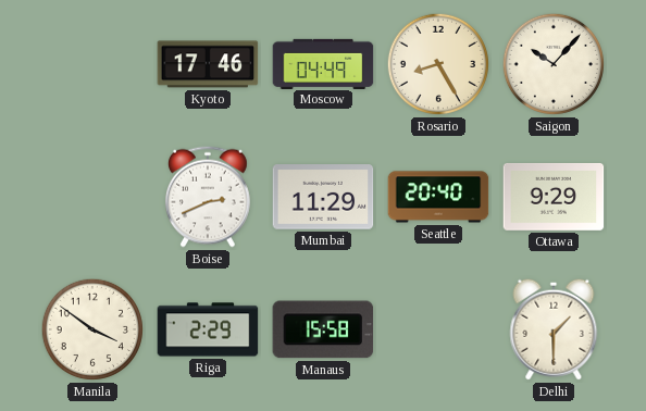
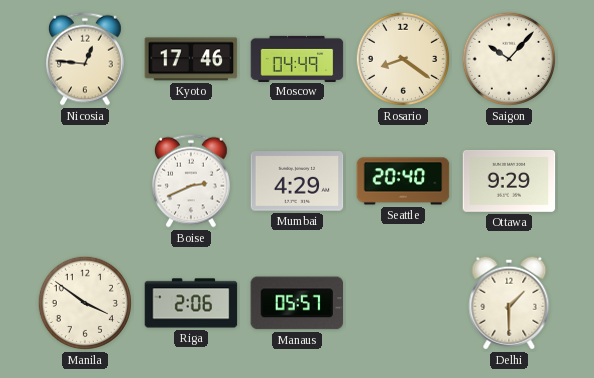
Nicosia: none -> 12:46 (86, 59)
Rosario: 8:25 -> 8:21 (403, 59)
Mumbai: 11:29 -> 4:29 (297, 181)
Riga: 2:29 -> 2:06 (191, 303)
Manaus: 15:58 -> 05:57 (297, 303)
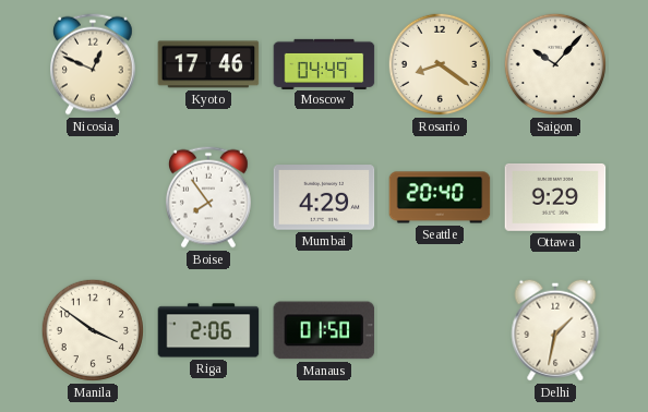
Nicosia: 12:46 -> 12:49 (94, 64)
Boise: 2:41 -> 7:54 (209, 197)
Manaus: 05:57 -> 01:50 (324, 330)
Delhi: 1:30 -> 1:32 (555, 330)
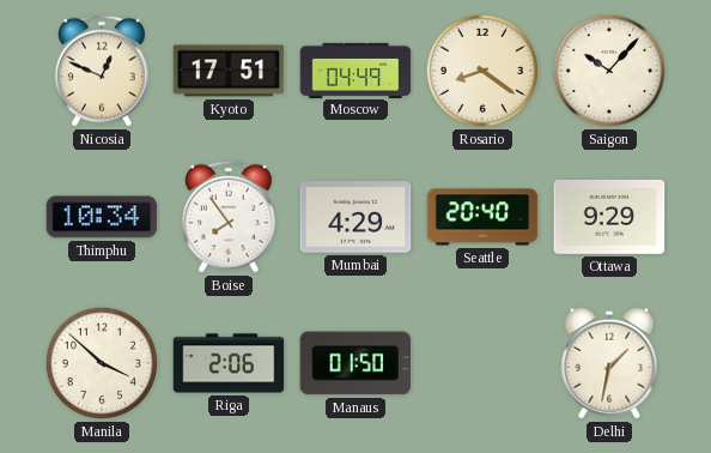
Kyoto: 17:46 -> 17:51 (229, 71)
Thimphu: none -> 10:34 (102, 217)
Manila: 3:51 -> 3:52 (102, 363)
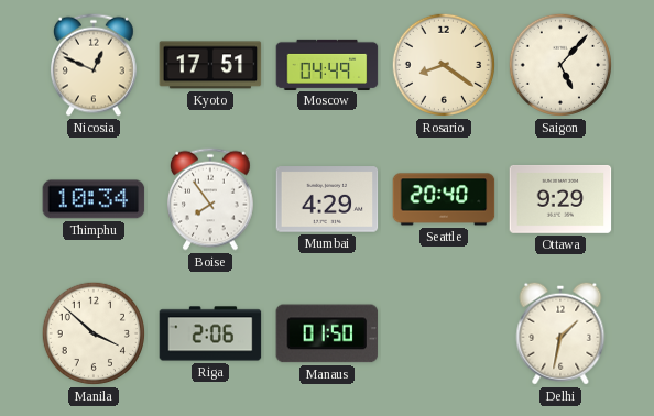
Saigon: 10:07 -> 5:07 (560, 65)
